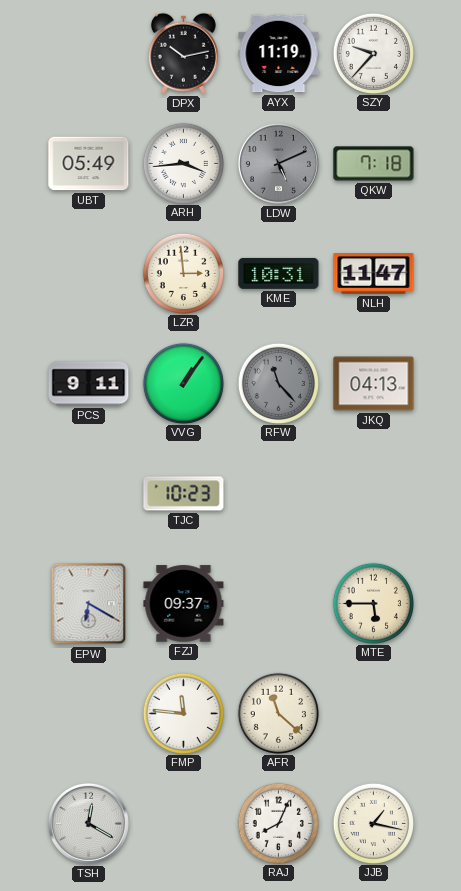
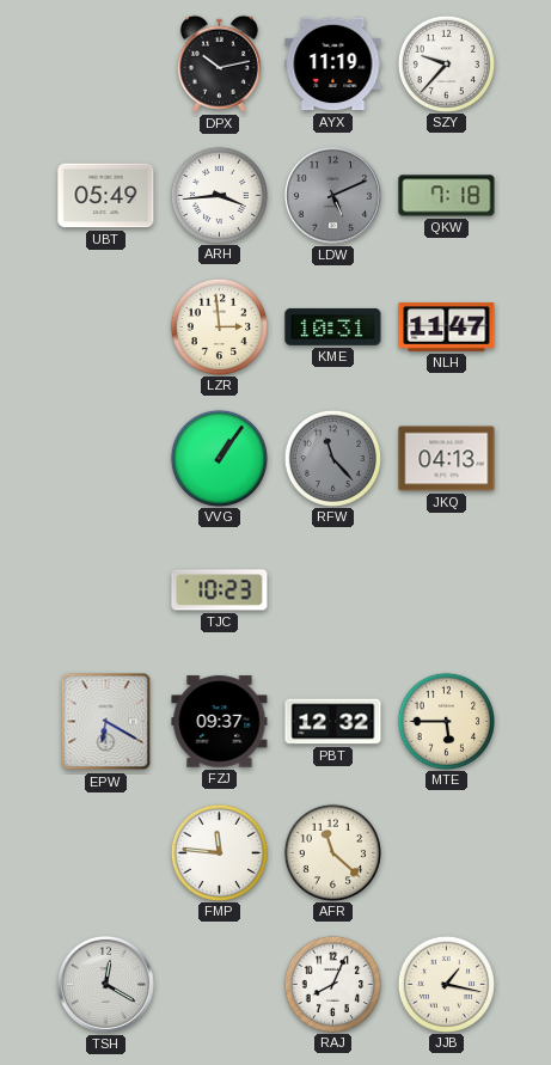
PCS: 9:11 -> none (89, 384)
PBT: none -> 12:32 (333, 722)
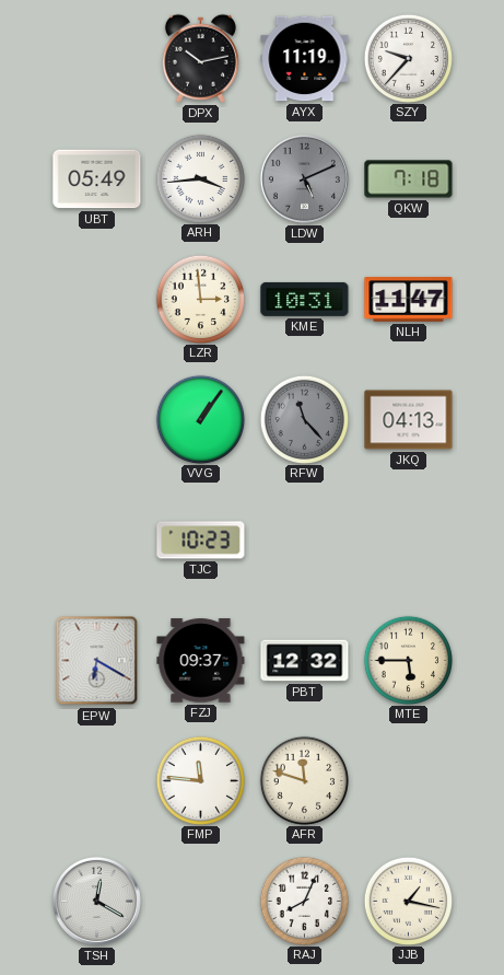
AFR: 11:22 -> 11:48 (304, 780)
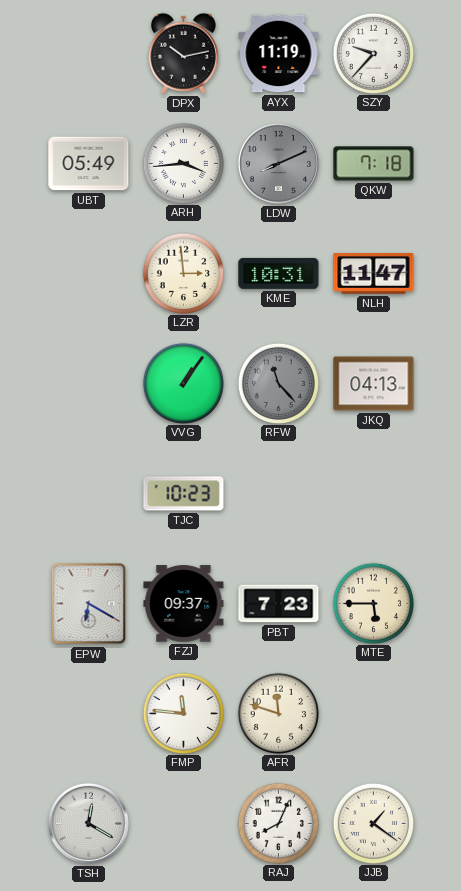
LDW: 5:11 -> 8:11 (278, 163)
PBT: 12:32 -> 7:23 (279, 604)
JJB: 1:17 -> 1:21 (373, 823)
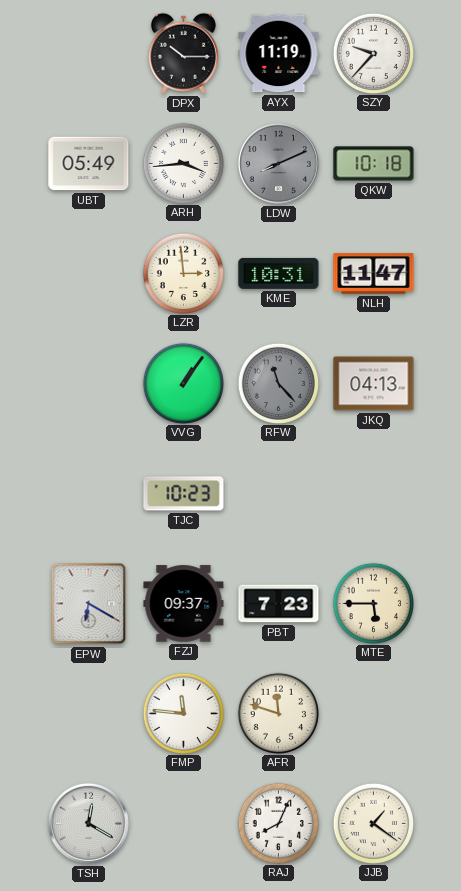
DPX: 10:13 -> 10:15 (183, 53)
QKW: 7:18 -> 10:18 (374, 164)
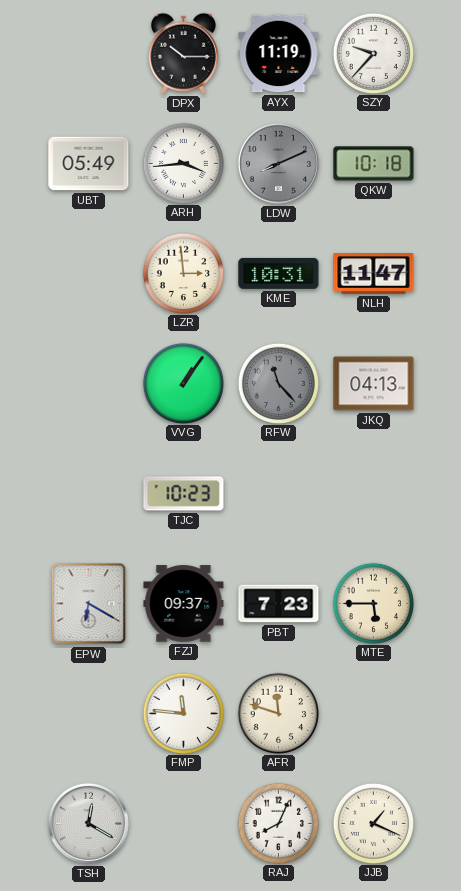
JJB: 1:21 -> 1:19 (373, 823)
